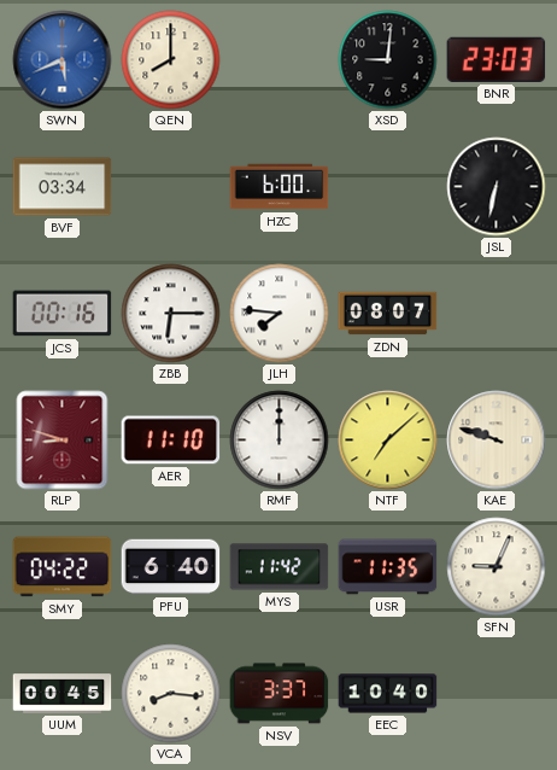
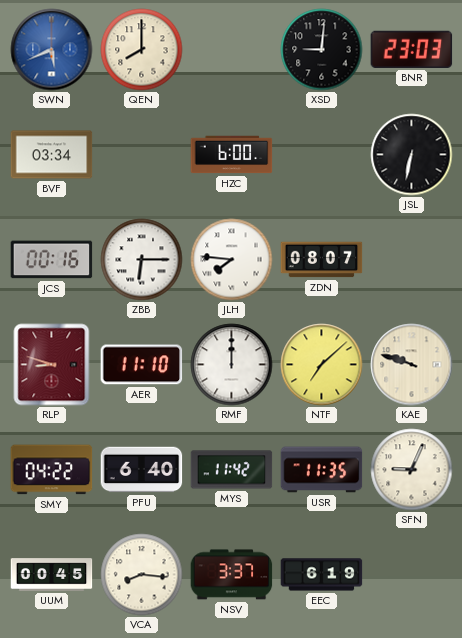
EEC: 10:40 -> 6:19 (322, 575)
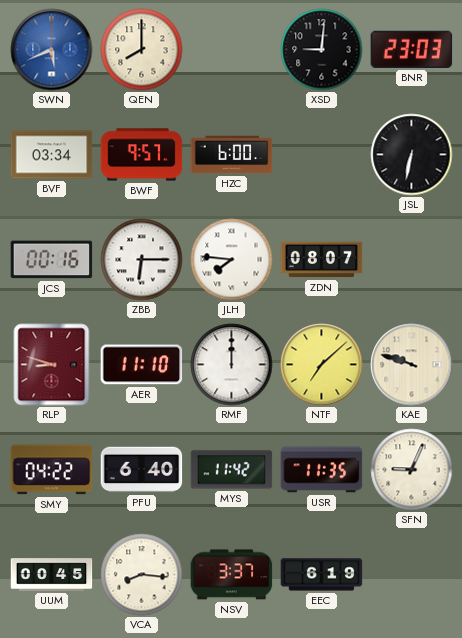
BWF: none -> 9:57 (142, 155)
